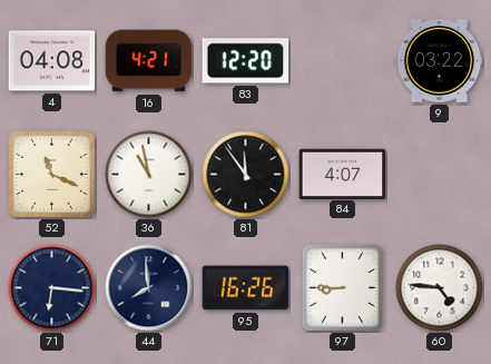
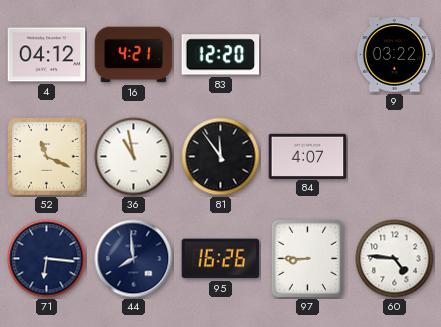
4: 04:08 -> 04:12 (47, 55)
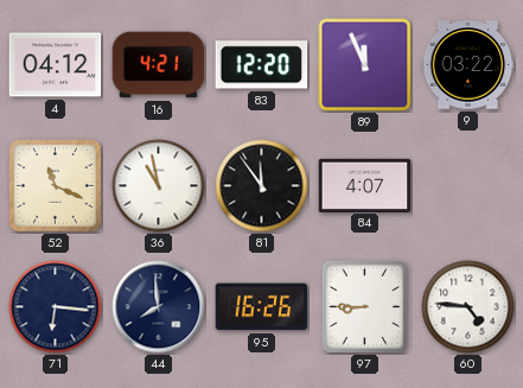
89: none -> 11:56 (365, 65)
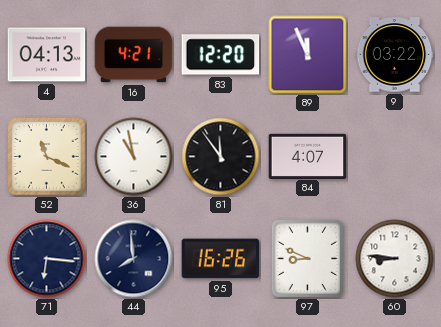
4: 04:12 -> 04:13 (47, 55)
97: 8:45 -> 8:49 (307, 258)
60: 4:46 -> 8:46 (395, 259)
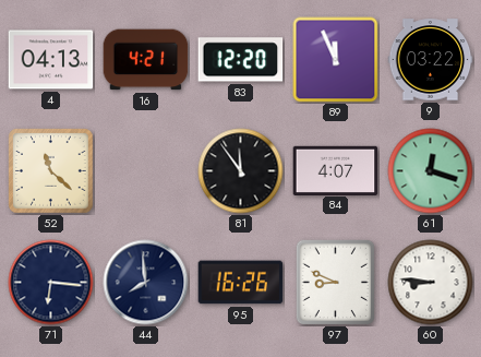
52: 11:19 -> 11:22 (51, 171)
36: 10:58 -> none (134, 157)
61: none -> 12:18 (431, 171)
